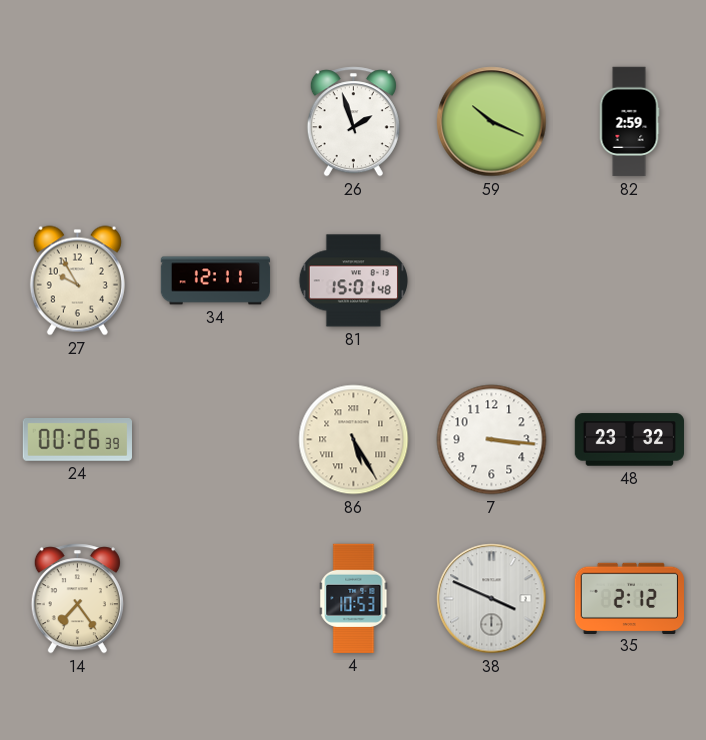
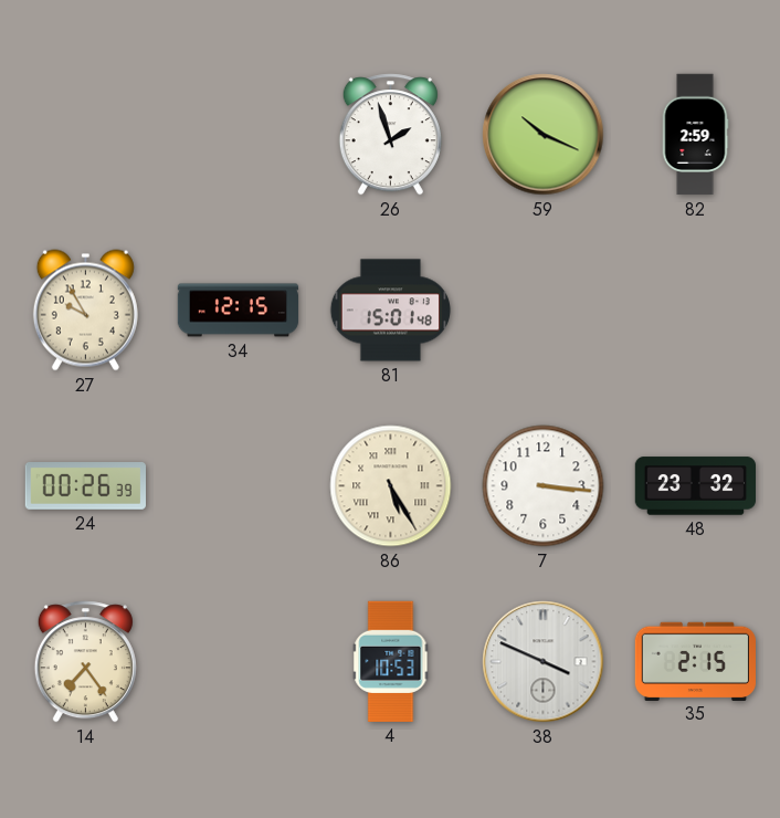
34: 12:11 -> 12:15 (239, 311)
35: 2:12 -> 2:15 (695, 661)
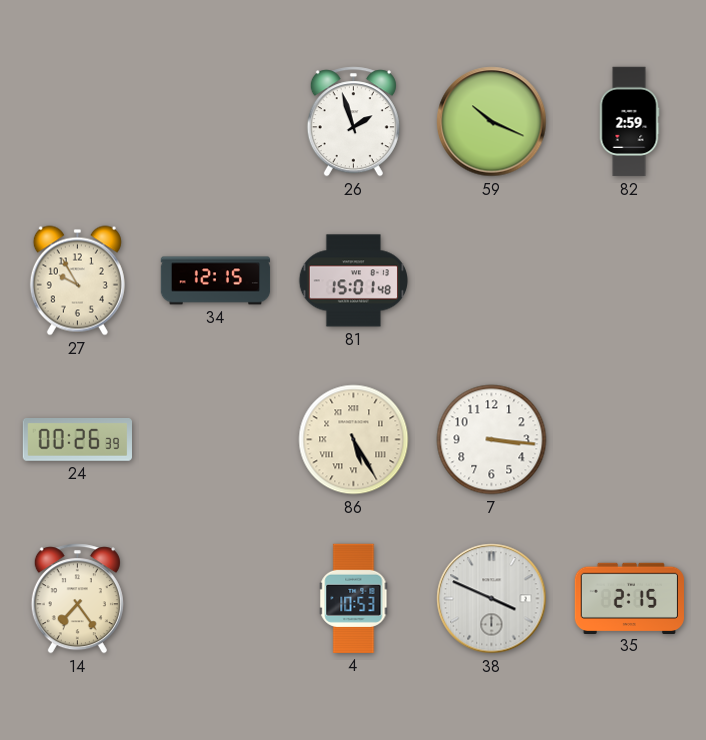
48: 23:32 -> none (695, 486)
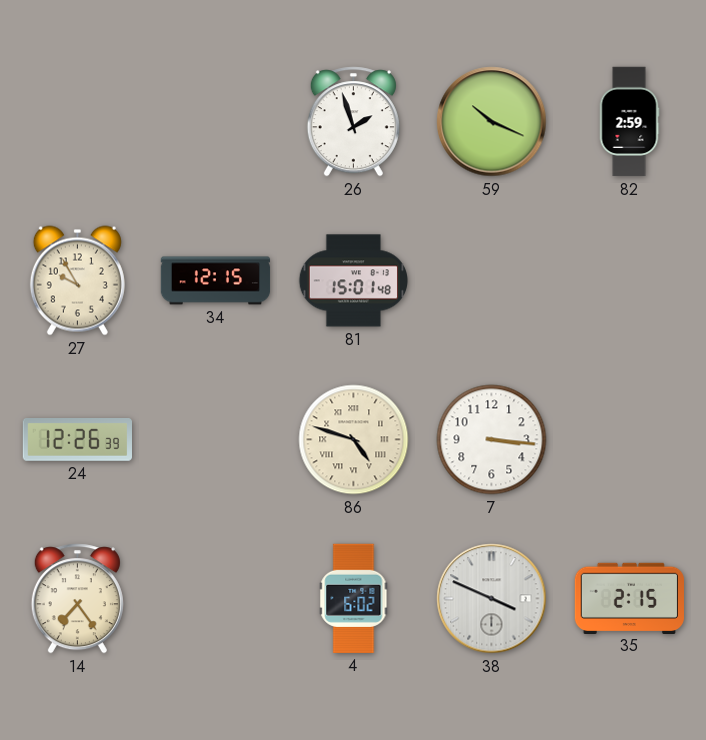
24: 00:26 -> 12:26 (77, 440)
86: 5:25 -> 4:48 (354, 440)
4: 10:53 -> 6:02 (354, 598)
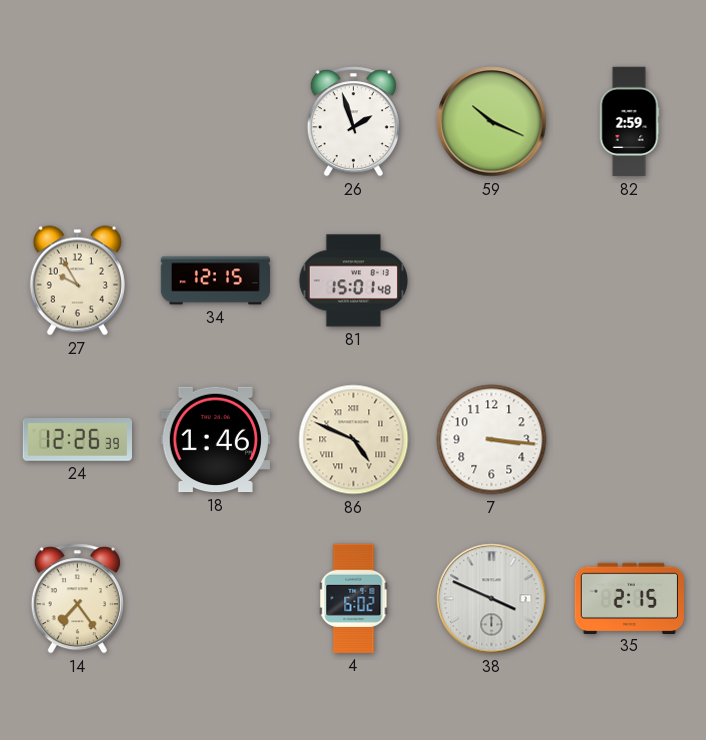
18: none -> 1:46 (215, 440)
86: 4:48 -> 4:49 (354, 440)
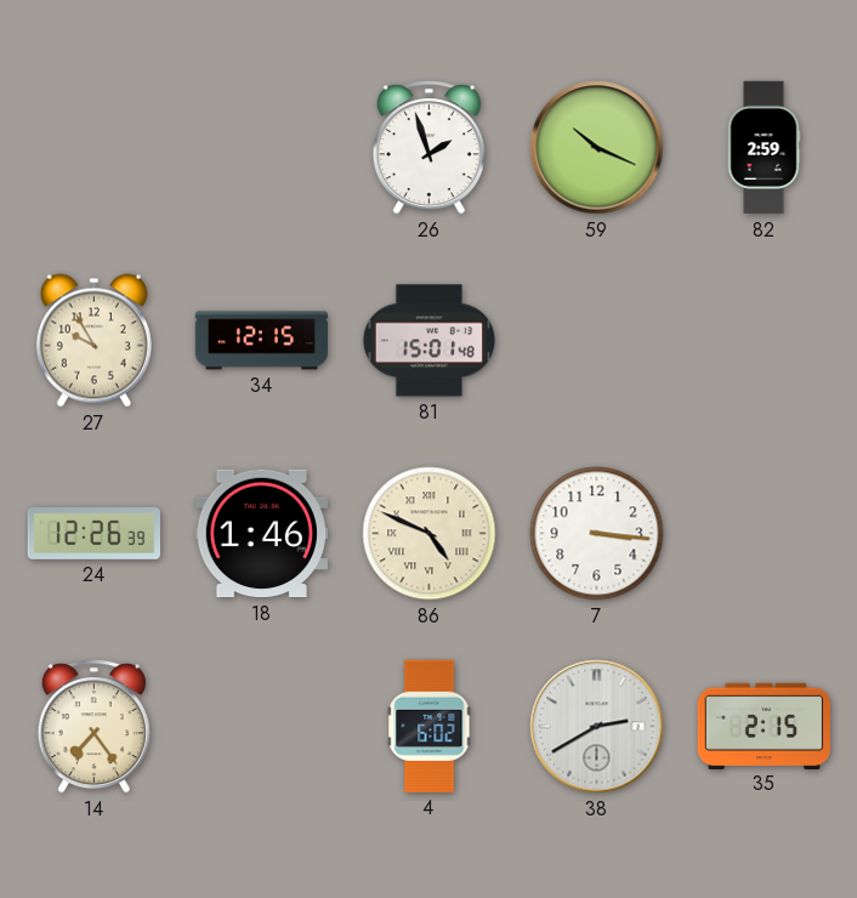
38: 3:49 -> 2:40 (597, 727)
